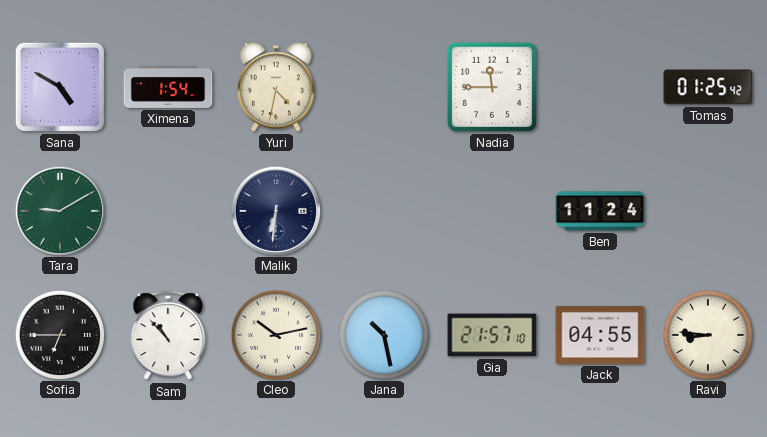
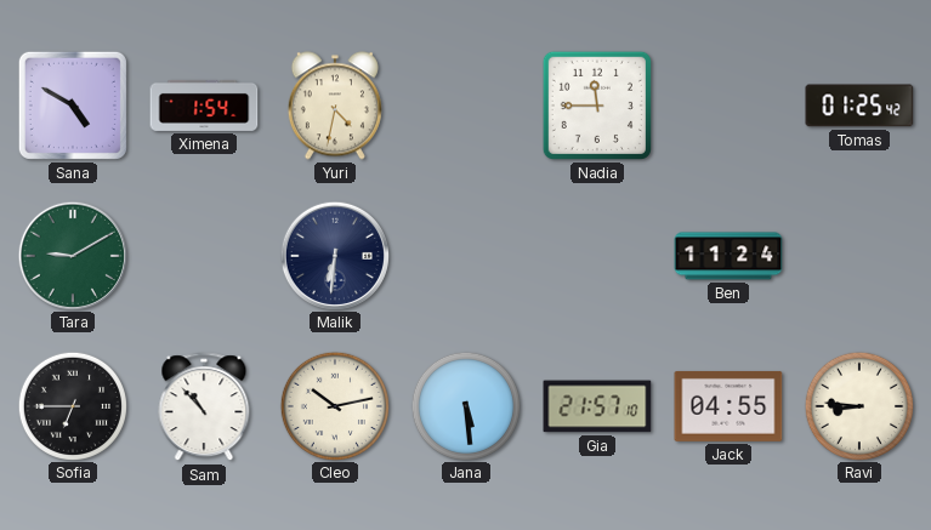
Jana: 10:28 -> 5:29 (465, 405)
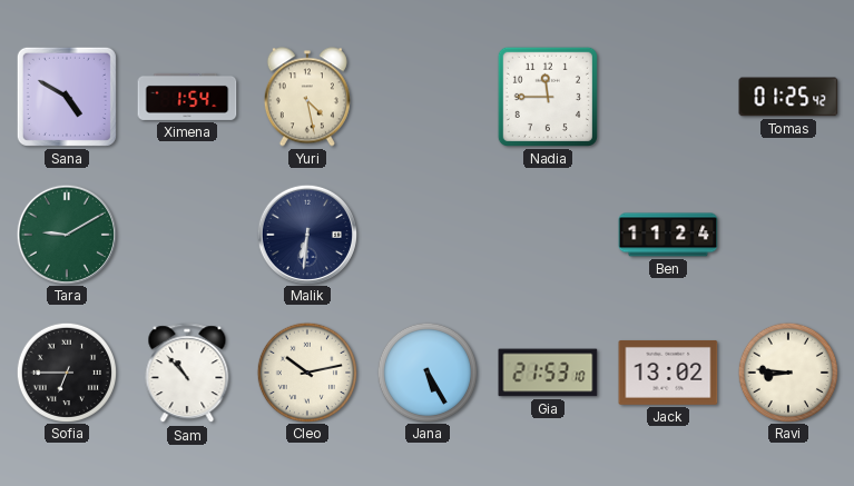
Yuri: 4:32 -> 4:28 (307, 97)
Jana: 5:29 -> 5:25 (426, 371)
Gia: 21:57 -> 21:53 (548, 373)
Jack: 04:55 -> 13:02 (668, 373)
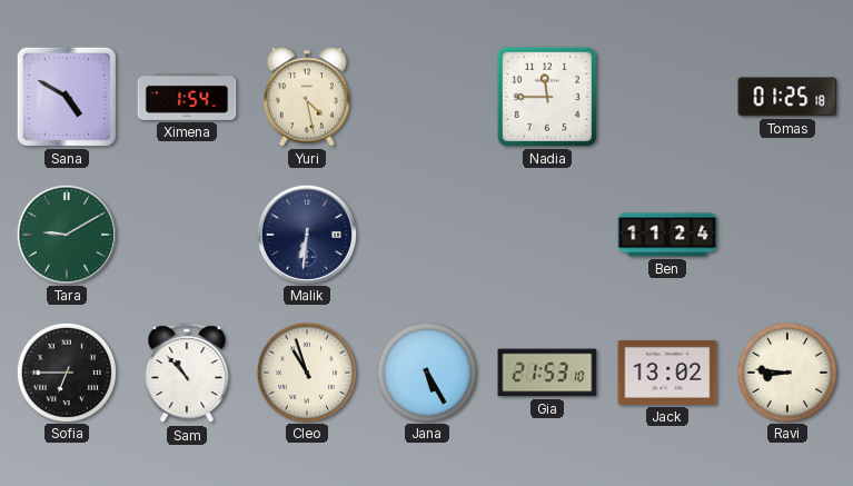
Tomas: 01:25:42 -> 01:25:18 (787, 97)
Cleo: 10:13 -> 10:57 (306, 371)
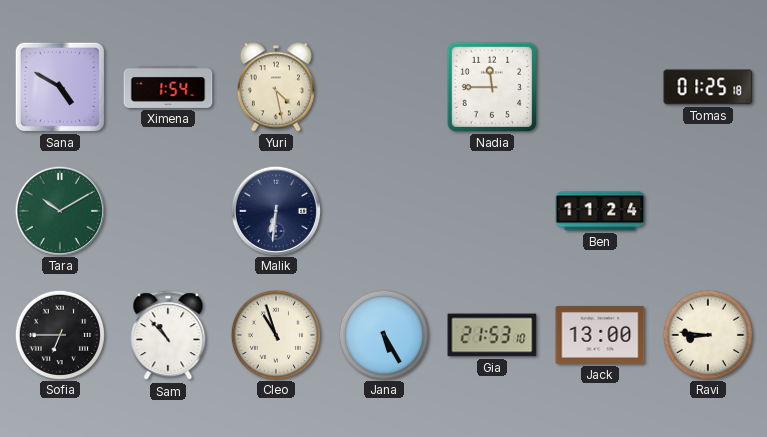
Tara: 9:10 -> 10:10 (59, 210)
Jack: 13:02 -> 13:00 (600, 335)
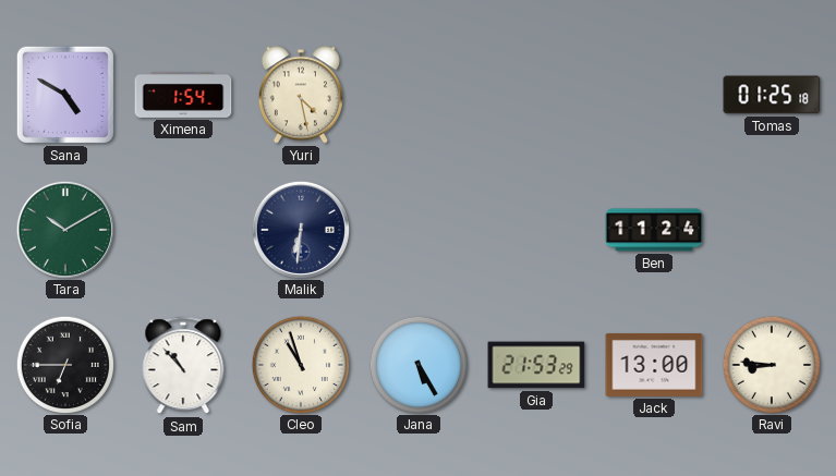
Nadia: 11:45 -> none (492, 87)
Gia: 21:53:10 -> 21:53:29 (536, 365)
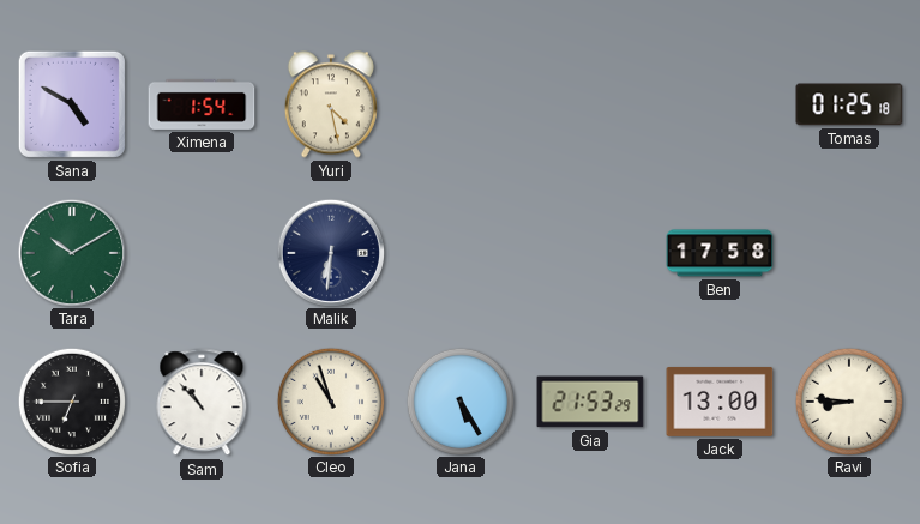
Ben: 11:24 -> 17:58 (720, 253)
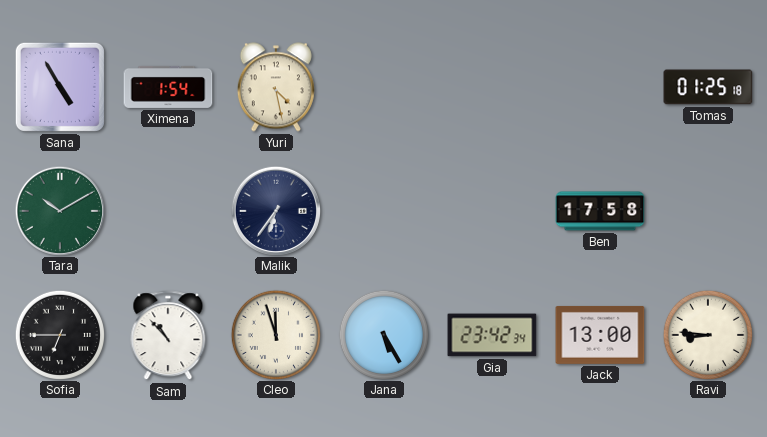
Sana: 4:50 -> 4:55 (60, 87)
Malik: 6:31 -> 6:36 (275, 210)
Cleo: 10:57 -> 11:57 (275, 334)
Gia: 21:53 -> 23:42 (492, 335)
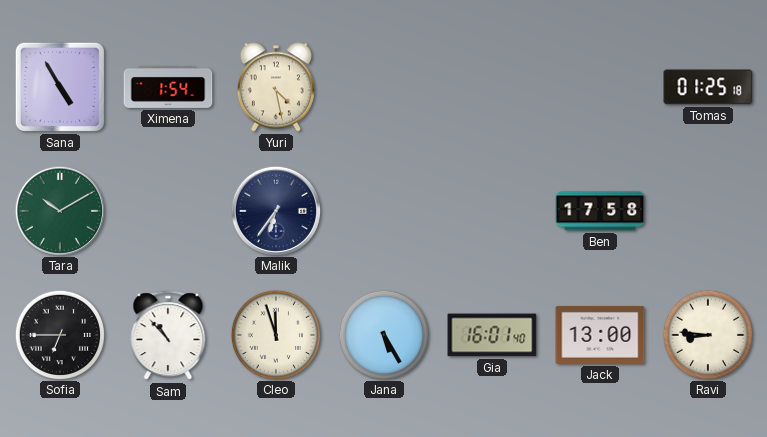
Gia: 23:42 -> 16:01 (492, 335)
